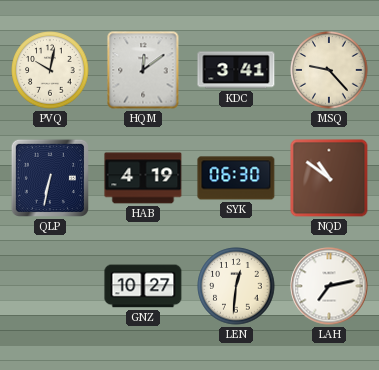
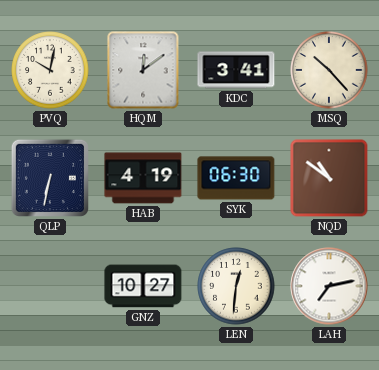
MSQ: 9:23 -> 10:23 (329, 70)
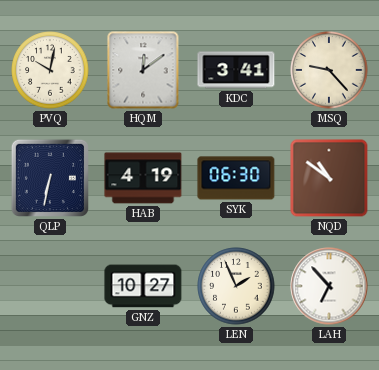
MSQ: 10:23 -> 9:23 (329, 70)
LEN: 12:31 -> 1:56 (236, 286)
LAH: 7:13 -> 6:53 (329, 286)
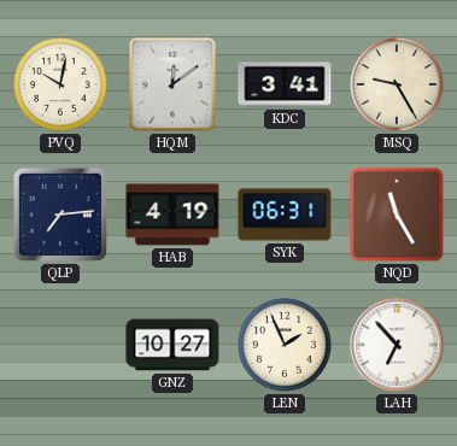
MSQ: 9:23 -> 9:25 (397, 84)
QLP: 6:32 -> 7:14 (60, 215)
SYK: 06:30 -> 06:31 (285, 215)
NQD: 10:51 -> 11:25 (397, 215)
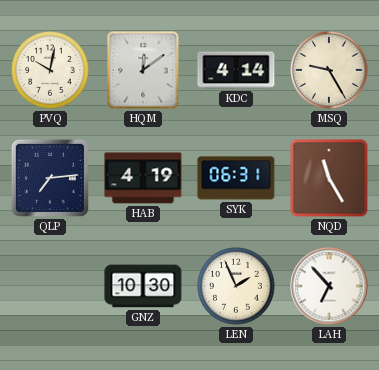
KDC: 3:41 -> 4:14 (236, 70)
GNZ: 10:27 -> 10:30 (143, 286)
